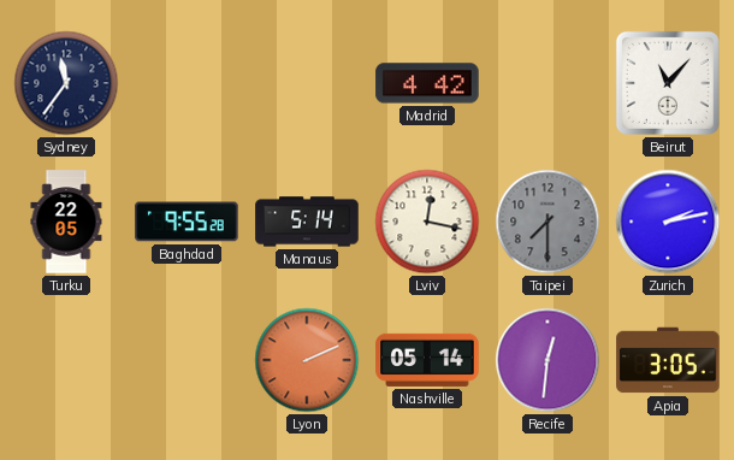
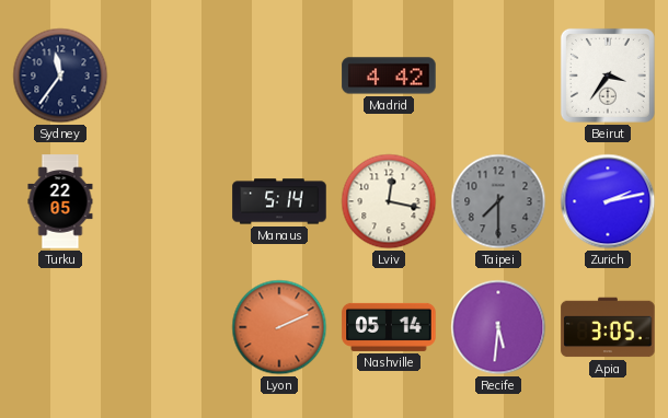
Beirut: 11:07 -> 3:36 (608, 76)
Baghdad: 9:55 -> none (187, 222)
Recife: 12:31 -> 5:31 (498, 327)
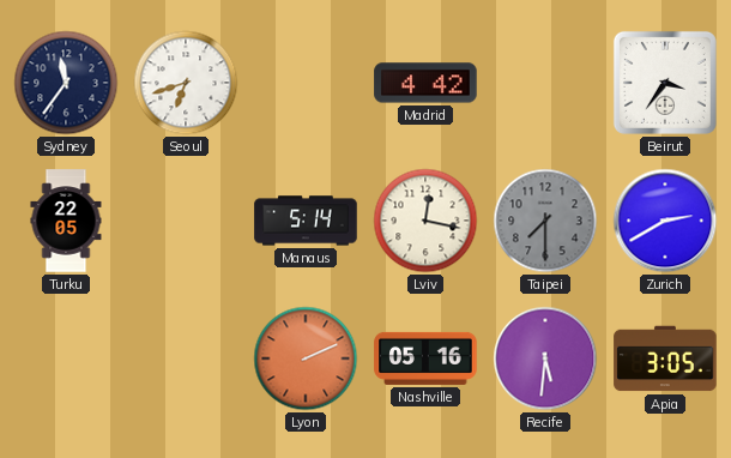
Seoul: none -> 6:42 (186, 83)
Zurich: 2:13 -> 2:40 (665, 221)
Nashville: 05:14 -> 05:16 (425, 358)
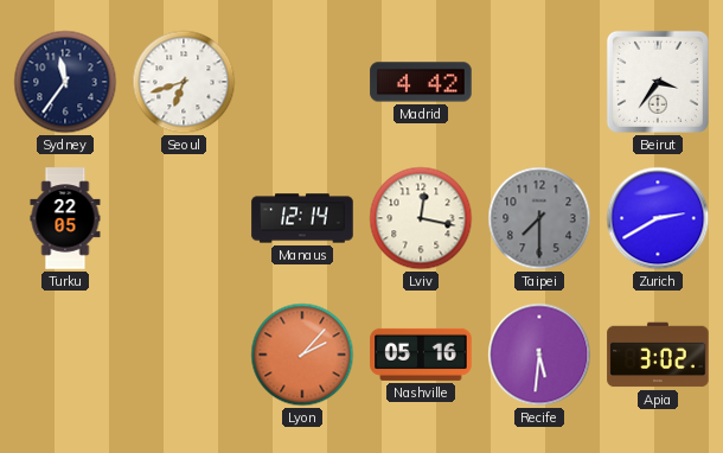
Manaus: 5:14 -> 12:14 (302, 218)
Lyon: 2:11 -> 2:07 (302, 355)
Apia: 3:05 -> 3:02 (658, 355)
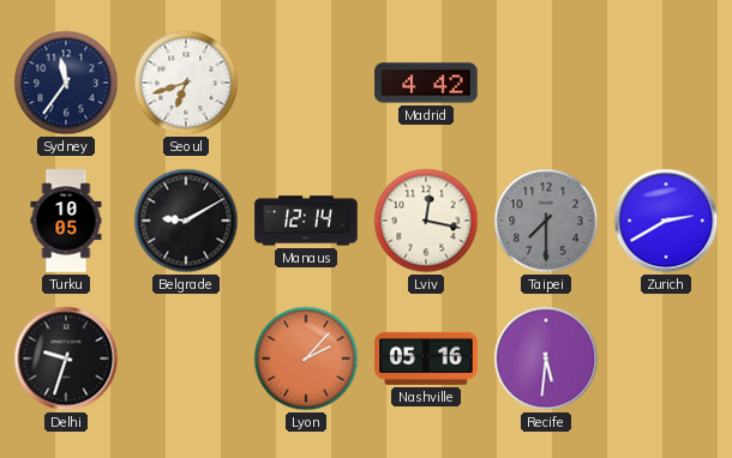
Beirut: 3:36 -> none (658, 82)
Turku: 22:05 -> 10:05 (66, 221)
Belgrade: none -> 9:10 (186, 221)
Delhi: none -> 9:33 (66, 358)
Apia: 3:02 -> none (658, 355)
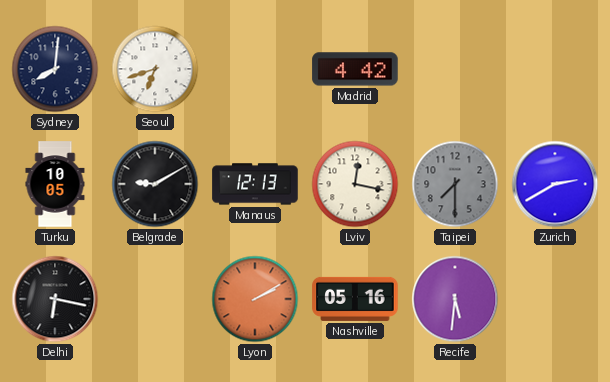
Sydney: 11:36 -> 8:01 (55, 69)
Manaus: 12:14 -> 12:13 (255, 184)
Delhi: 9:33 -> 6:17 (55, 299)
Lyon: 2:07 -> 2:10 (255, 299)
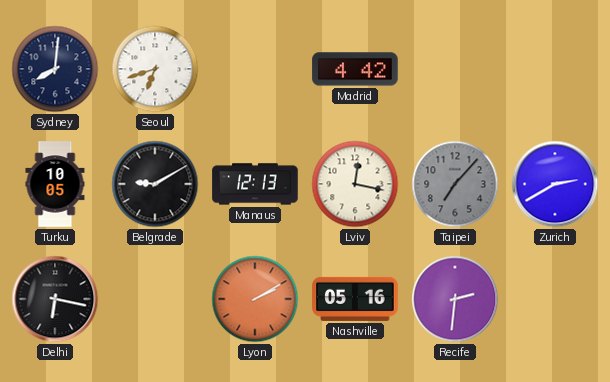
Taipei: 7:30 -> 7:07 (455, 184)
Recife: 5:31 -> 2:31 (455, 299)
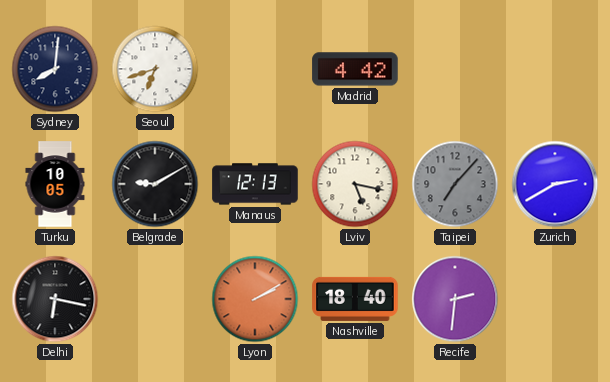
Lviv: 12:17 -> 5:17 (355, 184)
Nashville: 05:16 -> 18:40 (355, 299)
